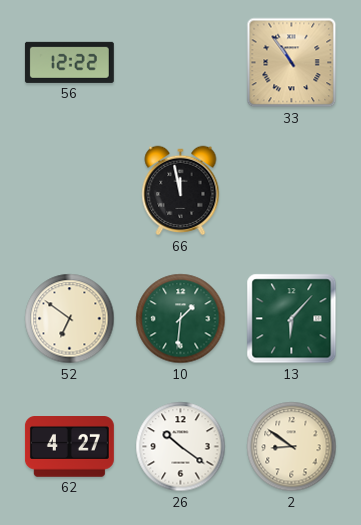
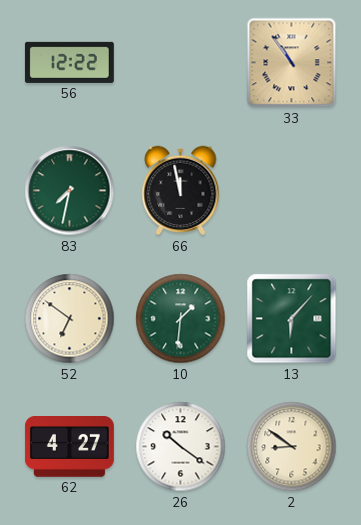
83: none -> 7:32 (70, 191)
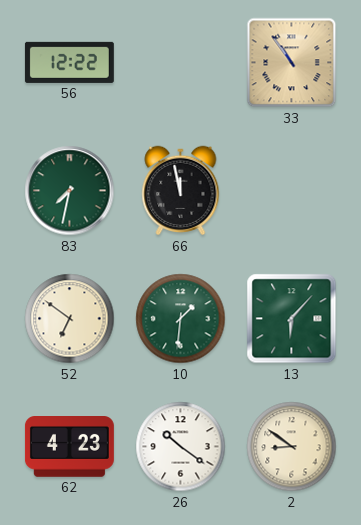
62: 4:27 -> 4:23 (69, 447)
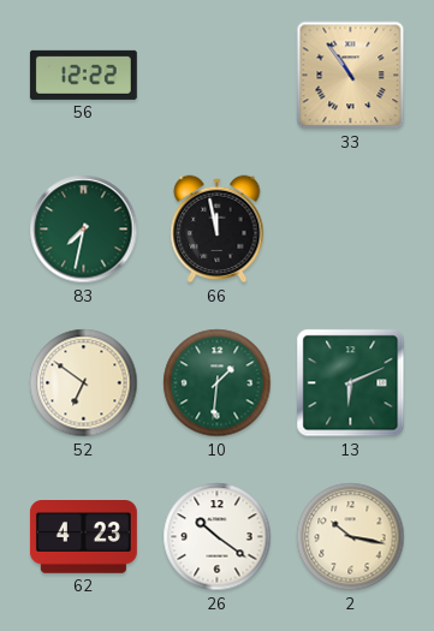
13: 6:07 -> 6:11 (351, 383)
2: 8:51 -> 10:17 (351, 537)
